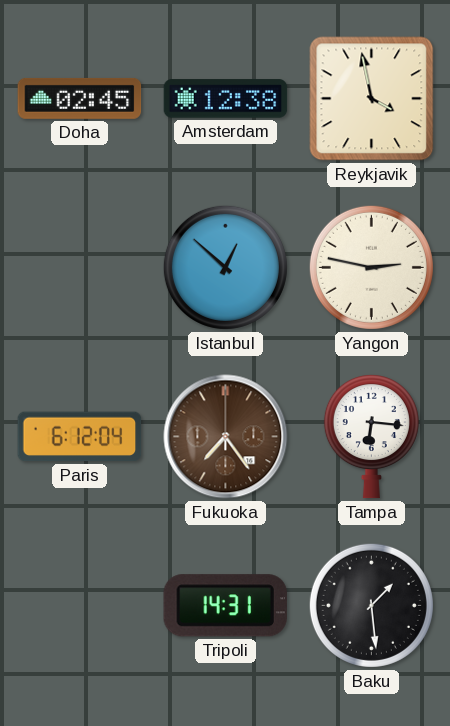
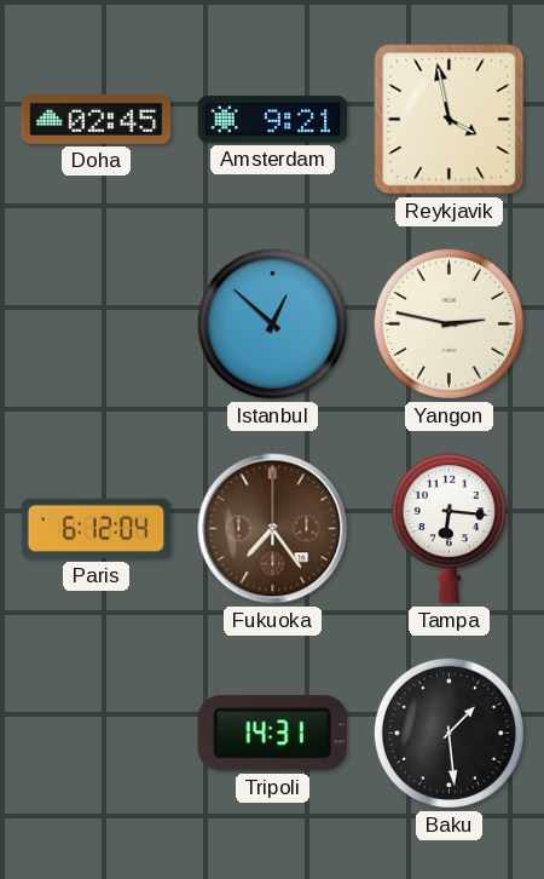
Amsterdam: 12:38 -> 9:21 (273, 120)
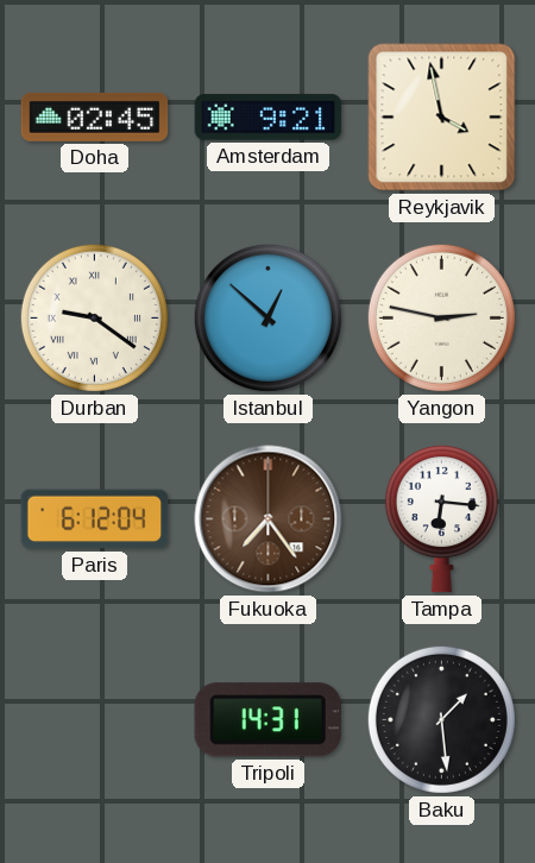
Durban: none -> 9:21 (94, 317)
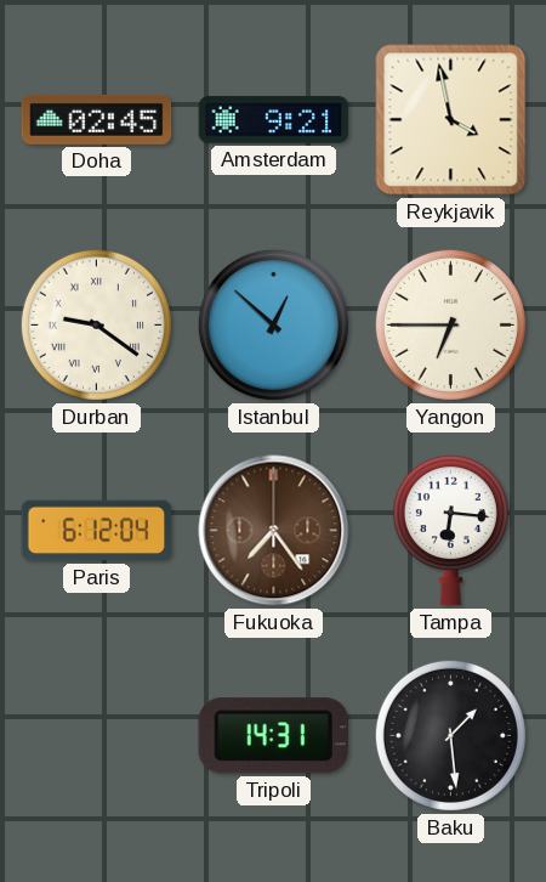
Yangon: 2:47 -> 6:45 (450, 324)
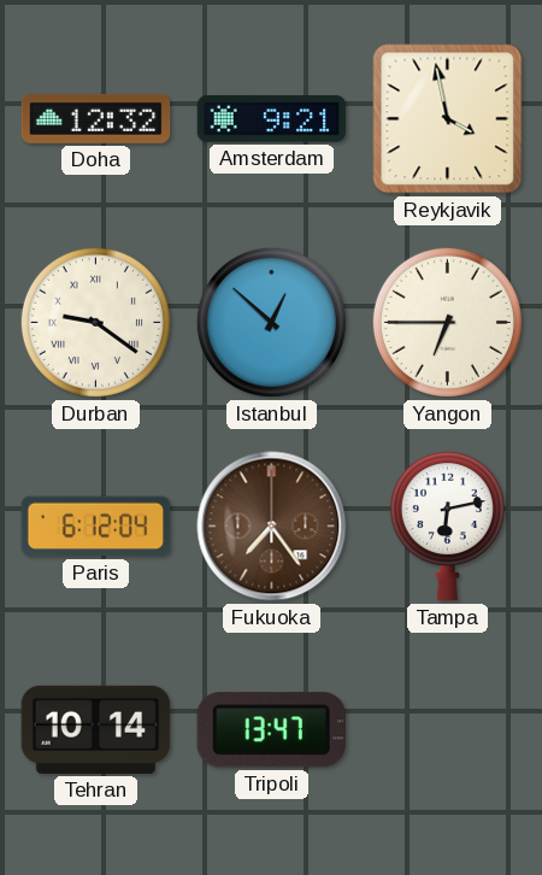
Doha: 02:45 -> 12:32 (96, 118)
Tampa: 6:16 -> 6:13 (447, 527)
Tehran: none -> 10:14 (96, 729)
Tripoli: 14:31 -> 13:47 (271, 730)
Baku: 1:29 -> none (450, 735)
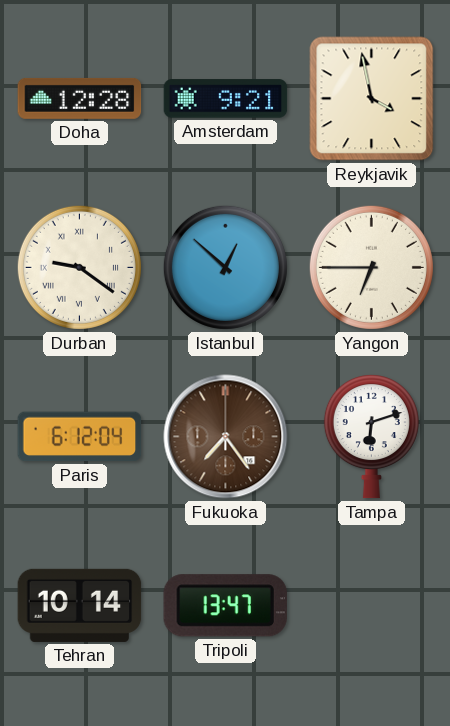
Doha: 12:32 -> 12:28 (80, 98)
Tampa: 6:13 -> 6:12 (371, 437)
